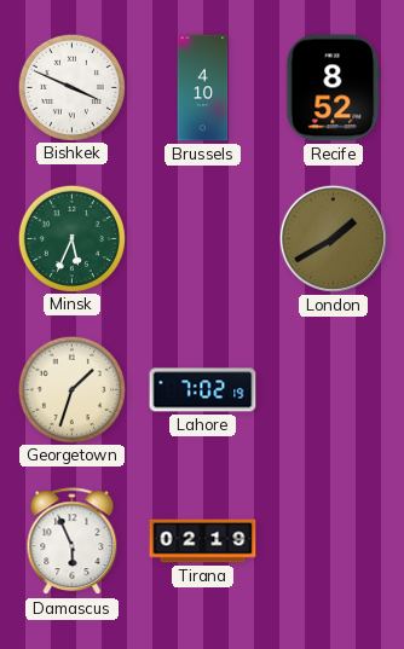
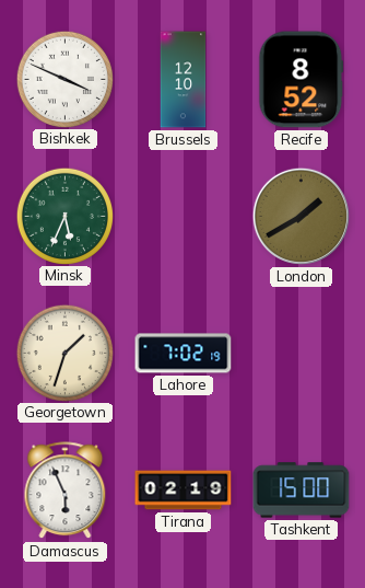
Brussels: 4:10 -> 12:10 (184, 80)
Tashkent: none -> 15:00 (302, 491)
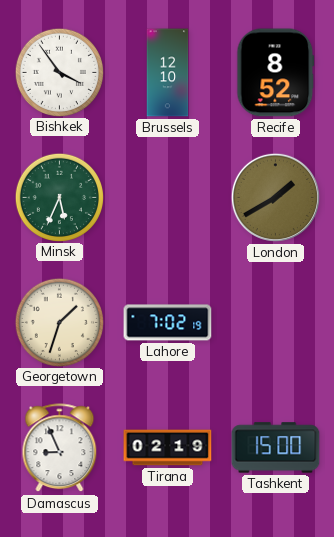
Bishkek: 3:49 -> 3:54 (59, 72)
Damascus: 5:56 -> 8:56 (60, 448)
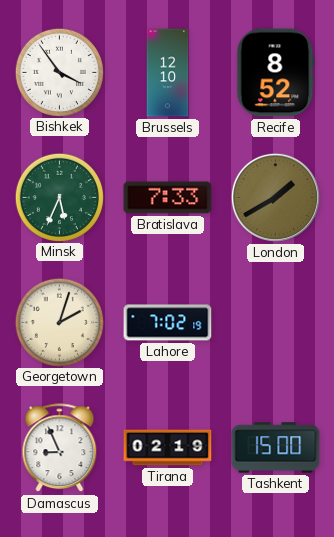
Bratislava: none -> 7:33 (168, 198)
Georgetown: 1:33 -> 2:03 (59, 322)
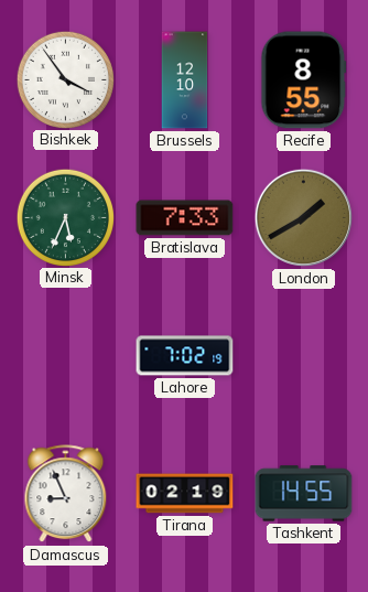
Recife: 8:52 -> 8:55 (304, 80)
Georgetown: 2:03 -> none (59, 322)
Tashkent: 15:00 -> 14:55 (304, 494)
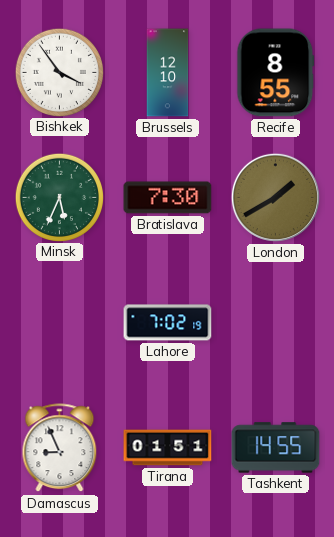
Bratislava: 7:33 -> 7:30 (168, 198)
Tirana: 02:19 -> 01:51 (168, 448)
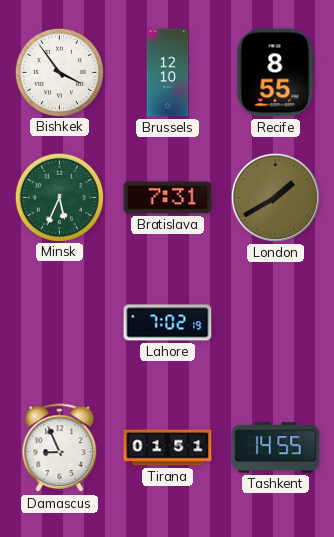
Bratislava: 7:30 -> 7:31 (168, 198)
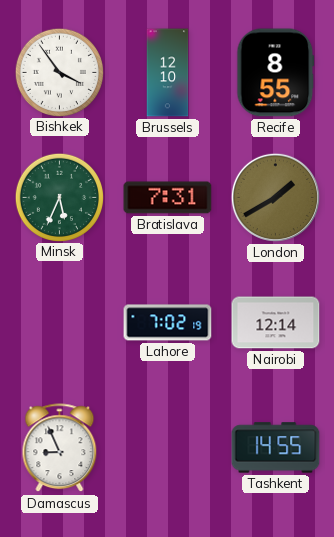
Nairobi: none -> 12:14 (276, 323)
Tirana: 01:51 -> none (168, 448)
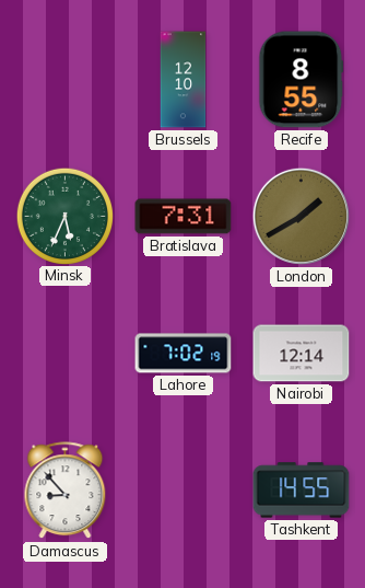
Bishkek: 3:54 -> none (59, 72)
Damascus: 8:56 -> 8:53 (66, 491)
